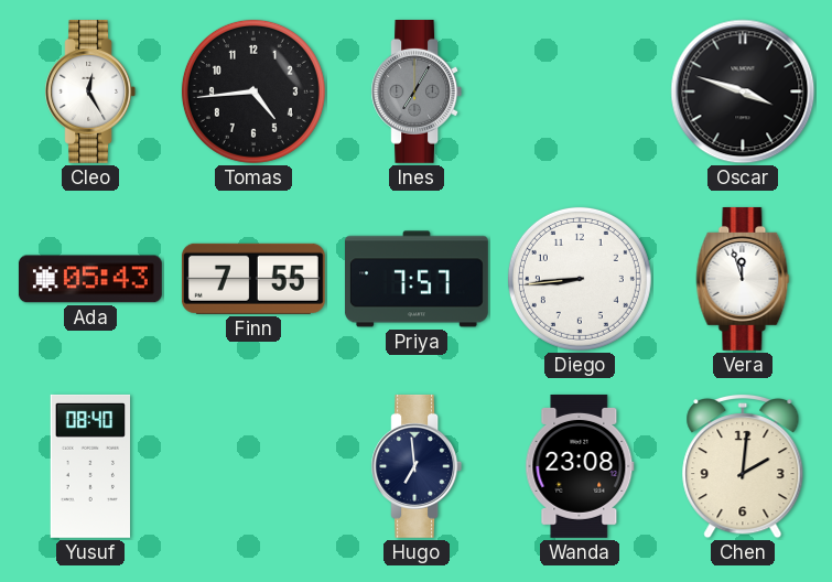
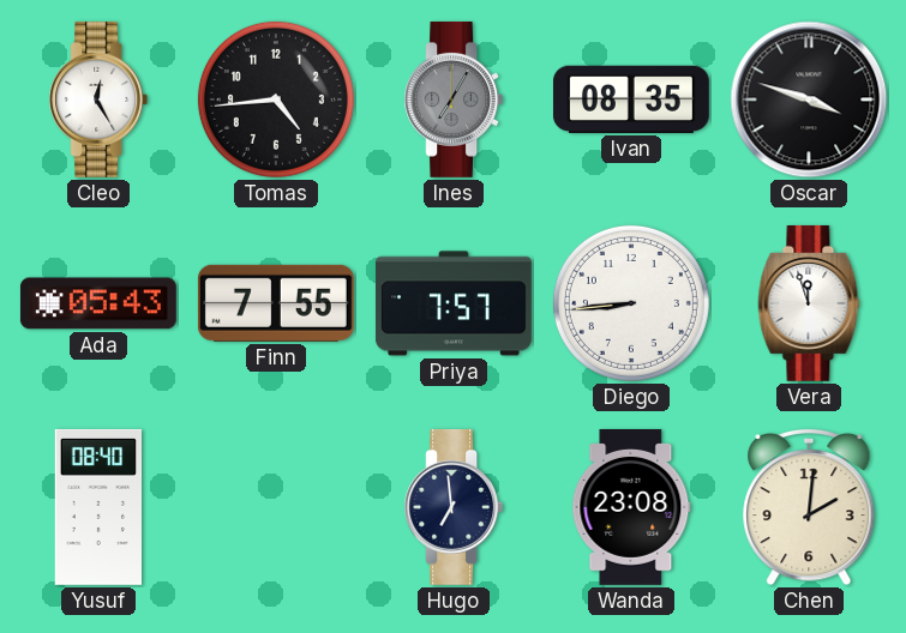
Ivan: none -> 08:35 (631, 100)
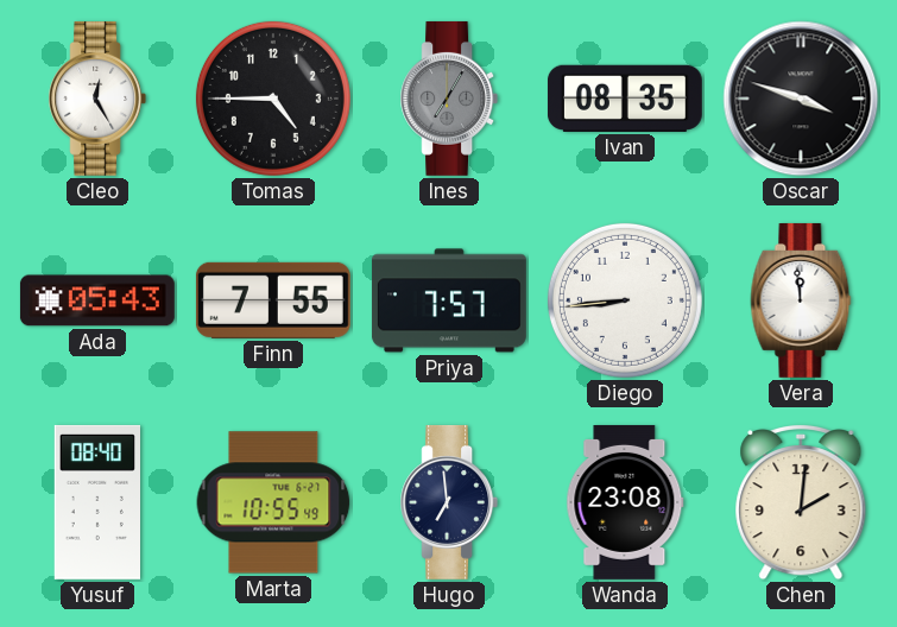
Tomas: 4:44 -> 4:45 (273, 99)
Vera: 11:57 -> 11:59 (801, 300)
Marta: none -> 10:55 (273, 502)
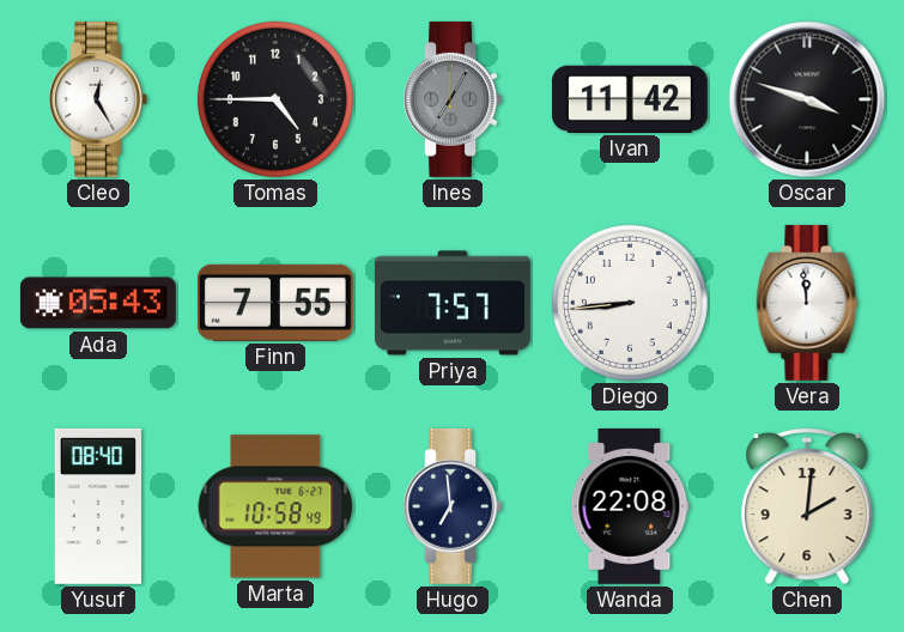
Ivan: 08:35 -> 11:42 (630, 99)
Marta: 10:55 -> 10:58 (275, 506)
Wanda: 23:08 -> 22:08 (630, 506)
